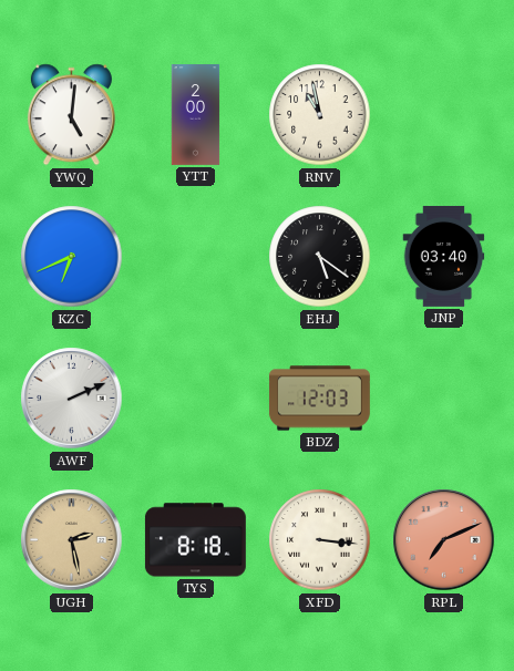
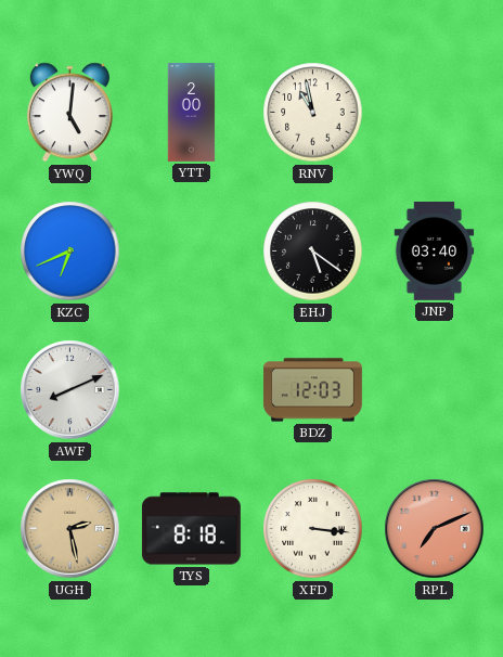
AWF: 2:11 -> 8:11 (70, 390)
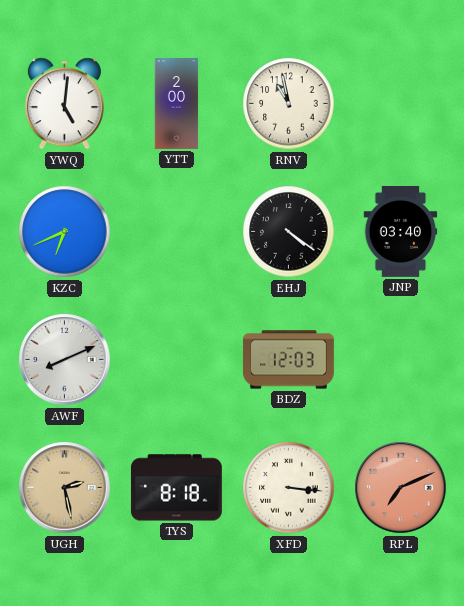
EHJ: 5:21 -> 4:21 (289, 232)
